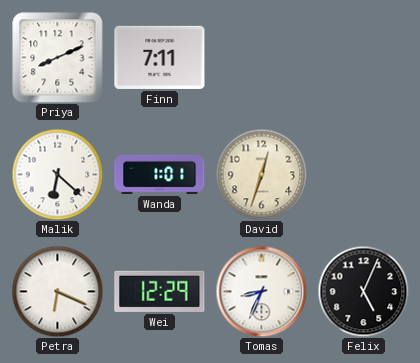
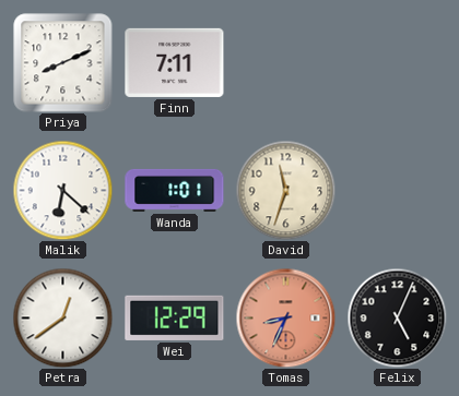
David: 12:33 -> 11:33 (285, 190)
Petra: 6:19 -> 12:39 (62, 317)
Tomas dial: white -> salmon (285, 317)
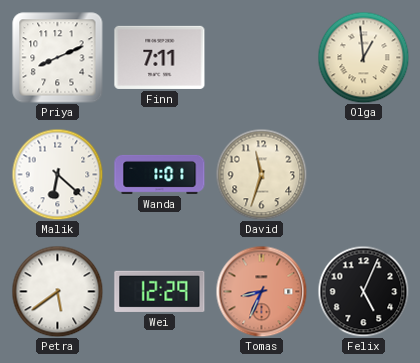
Olga: none -> 12:59 (363, 57)
Petra: 12:39 -> 5:39 (57, 291)
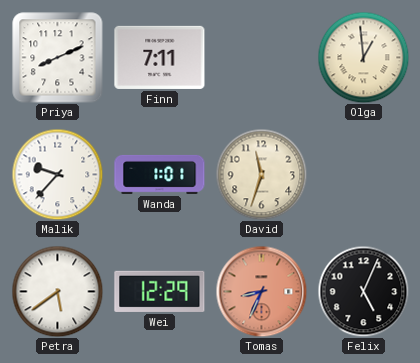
Malik: 6:22 -> 9:37 (57, 174)
